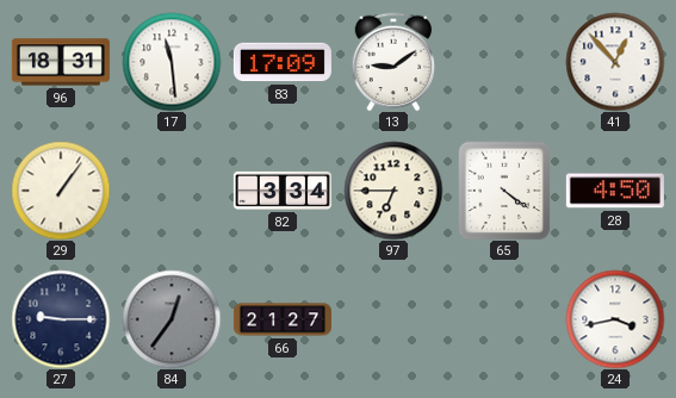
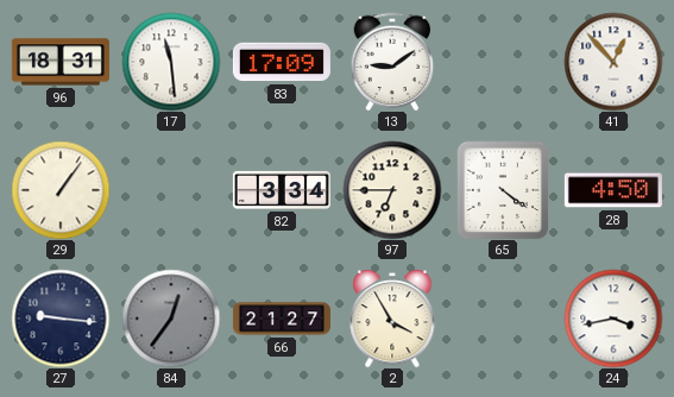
27: 9:15 -> 9:16 (61, 319)
2: none -> 3:55 (392, 319)
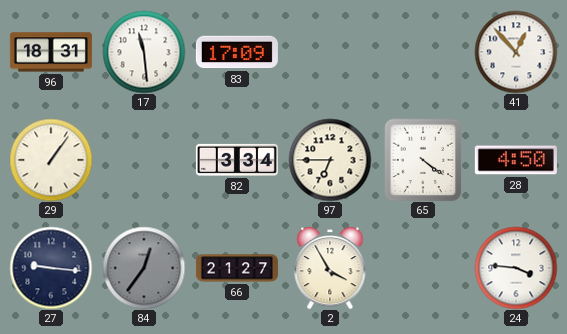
13: 9:09 -> none (392, 62)
24: 3:43 -> 3:46 (516, 268)
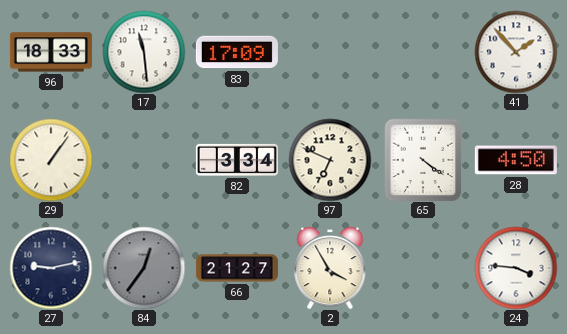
96: 18:31 -> 18:33 (51, 52)
41: 12:53 -> 1:53 (516, 52)
97: 6:45 -> 6:49 (330, 160)
27: 9:16 -> 9:13 (51, 268)
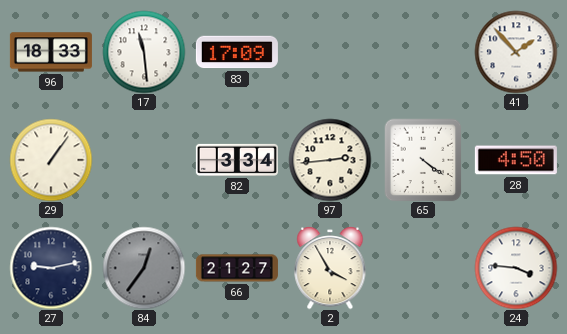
97: 6:49 -> 2:44 (330, 160)
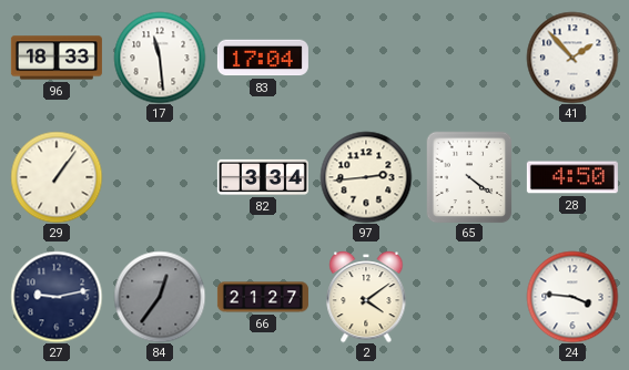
83: 17:09 -> 17:04 (263, 58)
2: 3:55 -> 4:09 (366, 297)
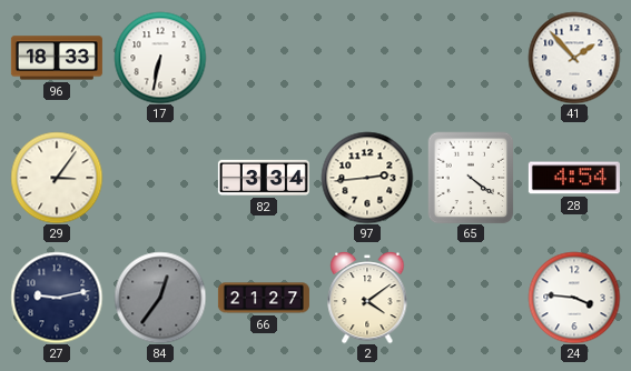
17: 11:29 -> 6:32 (160, 58)
83: 17:04 -> none (263, 58)
29: 1:06 -> 3:06 (57, 178)
28: 4:50 -> 4:54 (574, 178)
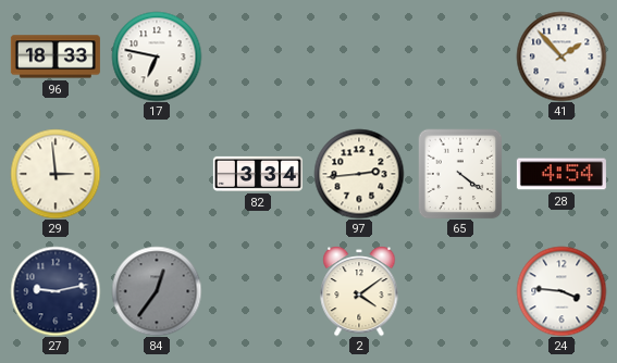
17: 6:32 -> 6:47 (157, 57)
29: 3:06 -> 2:59 (55, 174)
66: 21:27 -> none (264, 298)
